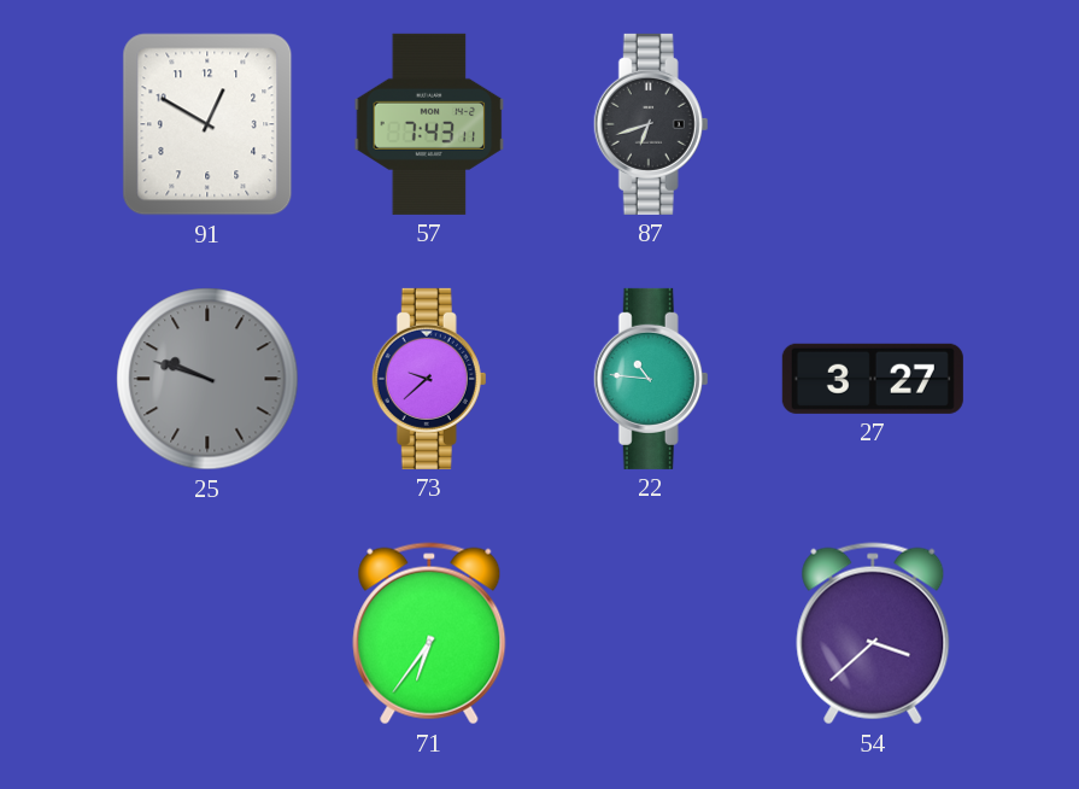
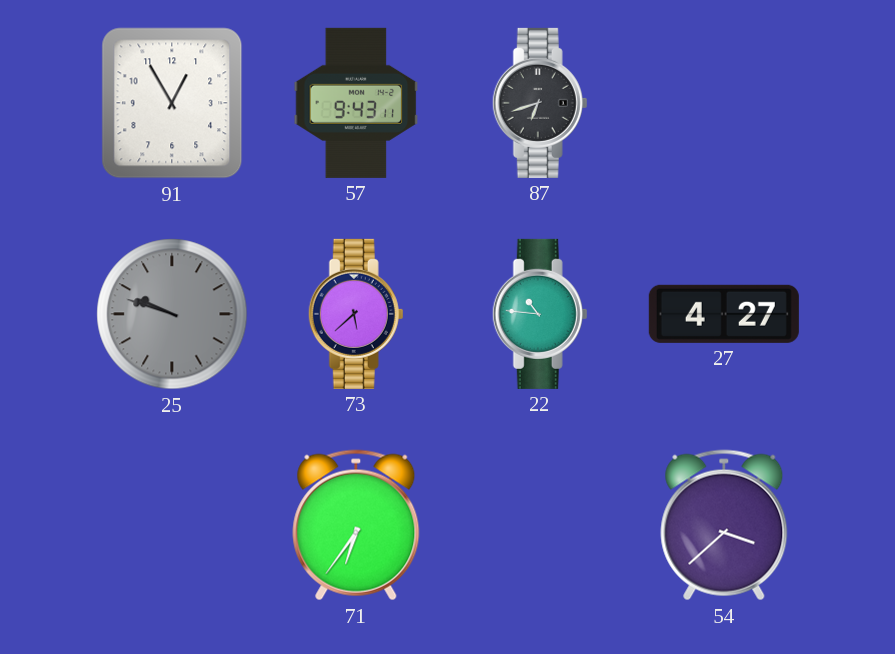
91: 12:50 -> 12:55 (172, 103)
57: 7:43 -> 9:43 (356, 103)
73: 9:38 -> 5:38 (356, 314)
27: 3:27 -> 4:27 (724, 314)
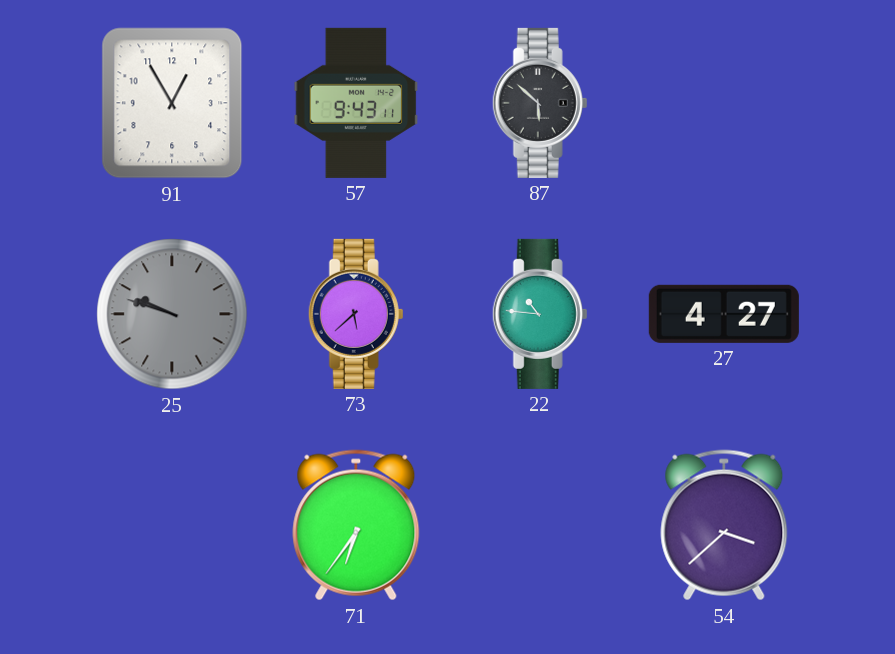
87: 6:42 -> 5:52 (540, 103)
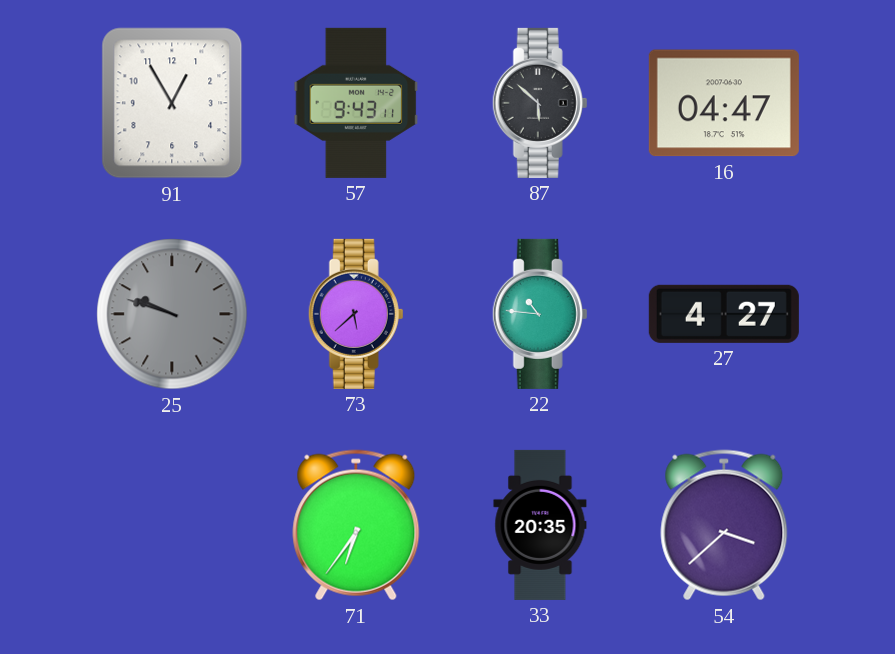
16: none -> 04:47 (724, 103)
33: none -> 20:35 (540, 525)
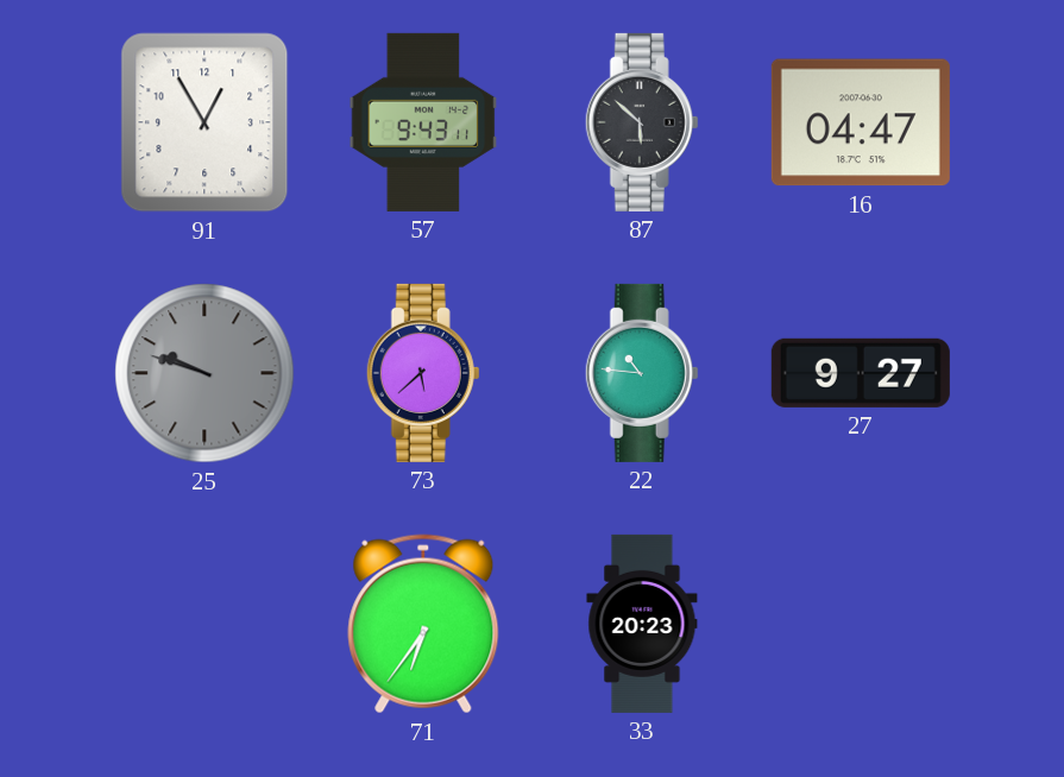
27: 4:27 -> 9:27 (861, 373)
33: 20:35 -> 20:23 (642, 624)
54: 3:38 -> none (724, 525)
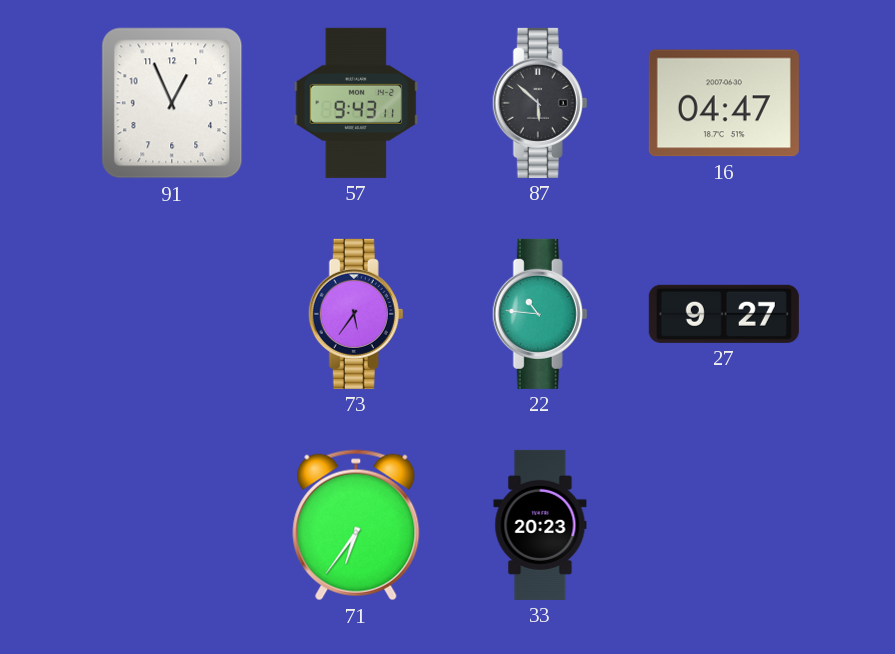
91: 12:55 -> 12:56 (172, 103)
25: 9:48 -> none (204, 373)
73: 5:38 -> 5:36 (356, 314)
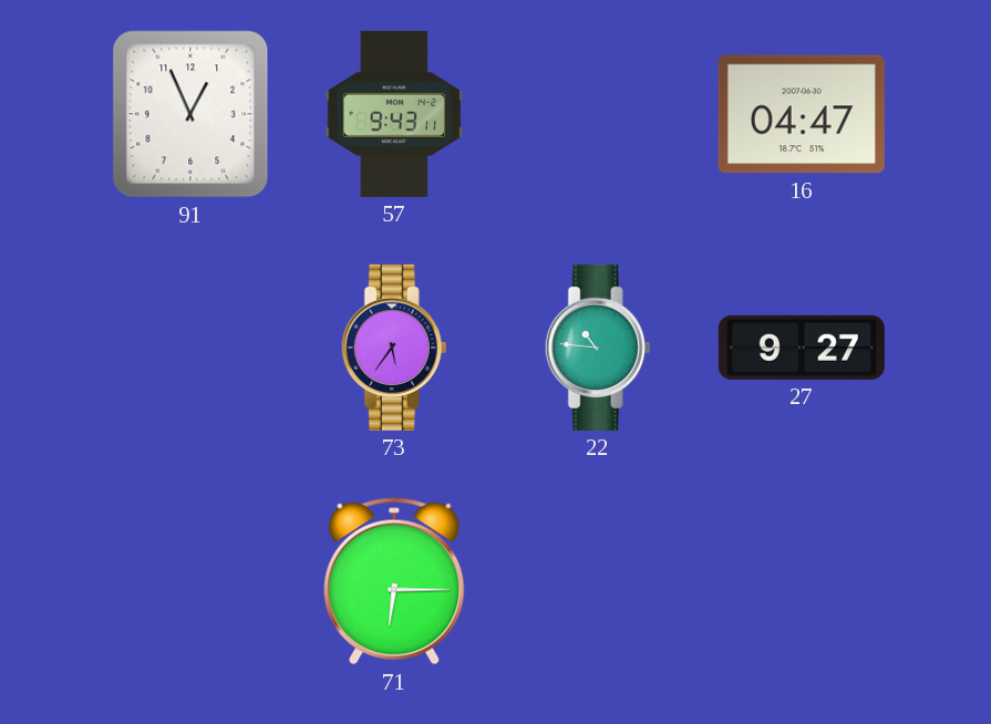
87: 5:52 -> none (540, 103)
71: 6:36 -> 6:15 (394, 581)
33: 20:23 -> none (540, 525)
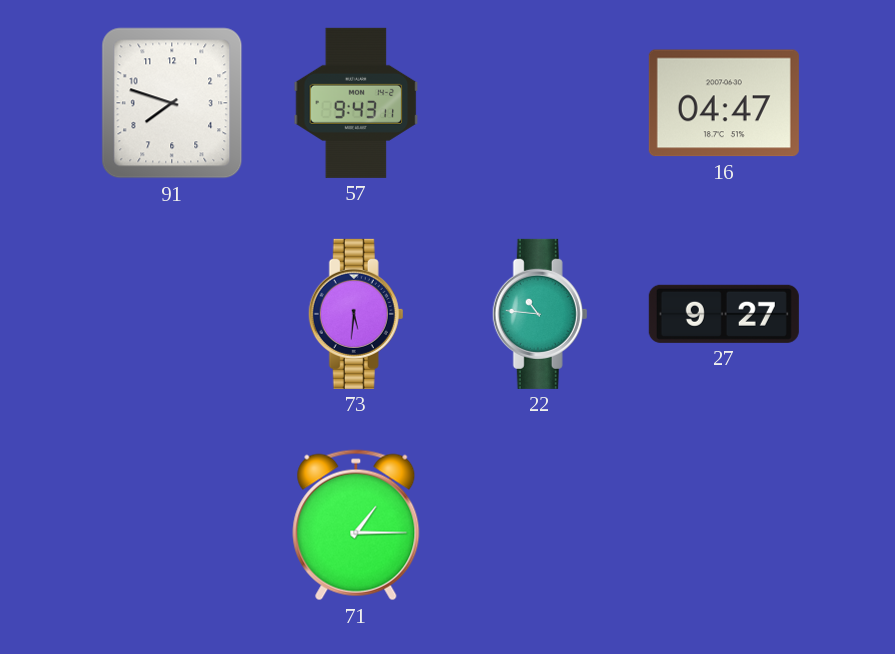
91: 12:56 -> 7:48 (172, 103)
73: 5:36 -> 5:31 (356, 314)
71: 6:15 -> 1:15 (356, 525)
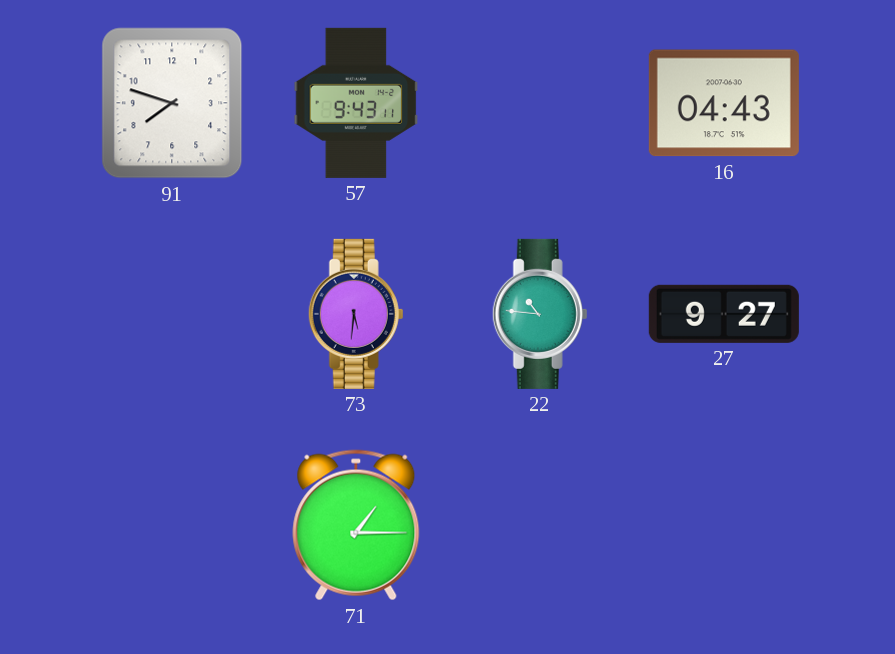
16: 04:47 -> 04:43 (724, 103)
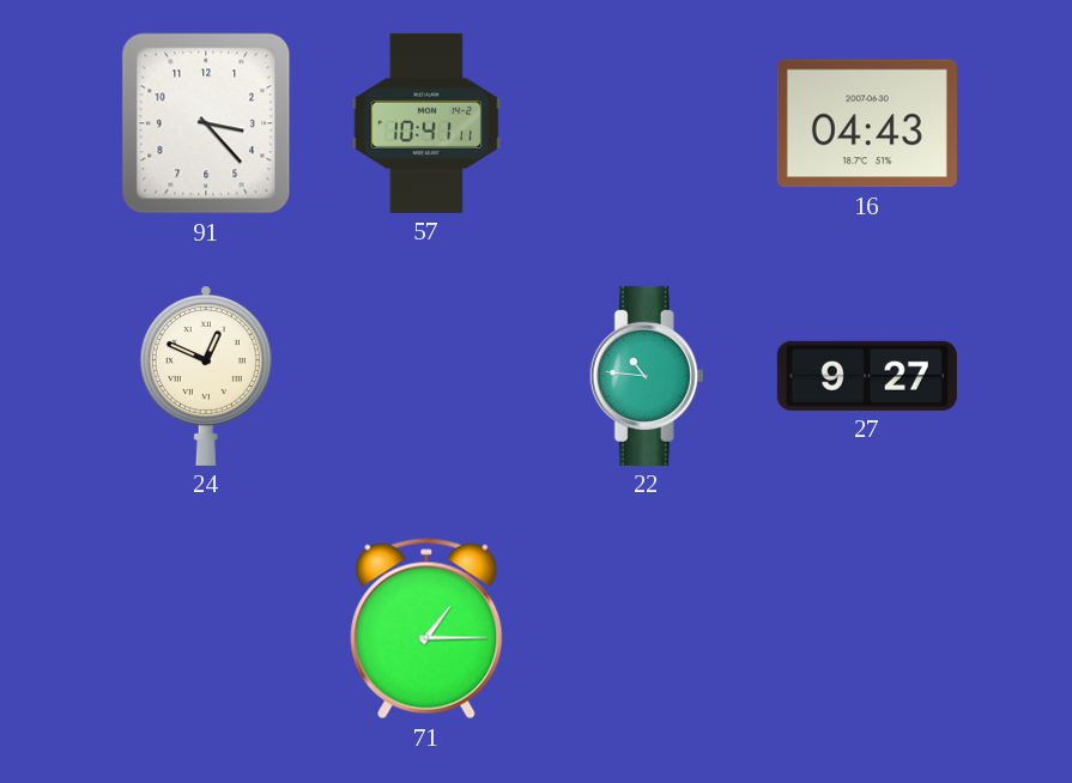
91: 7:48 -> 3:23 (206, 123)
57: 9:43 -> 10:41 (426, 123)
24: none -> 12:49 (206, 376)
73: 5:31 -> none (356, 314)
